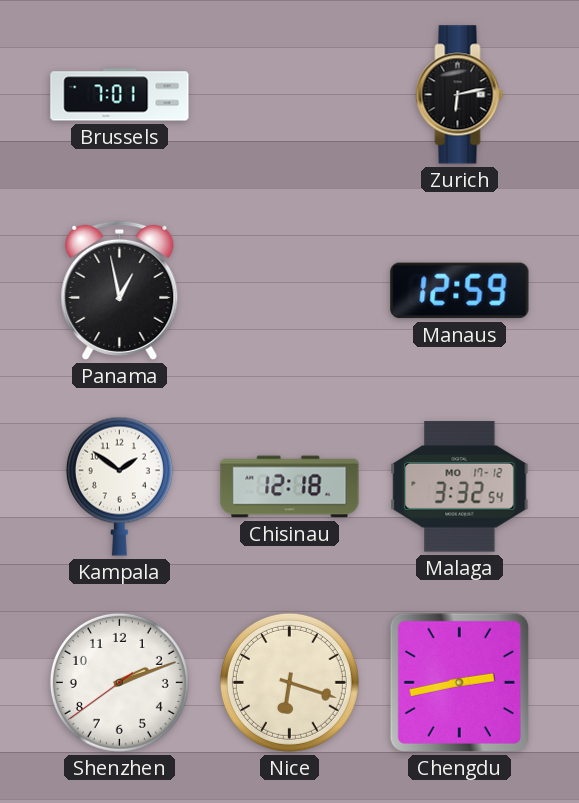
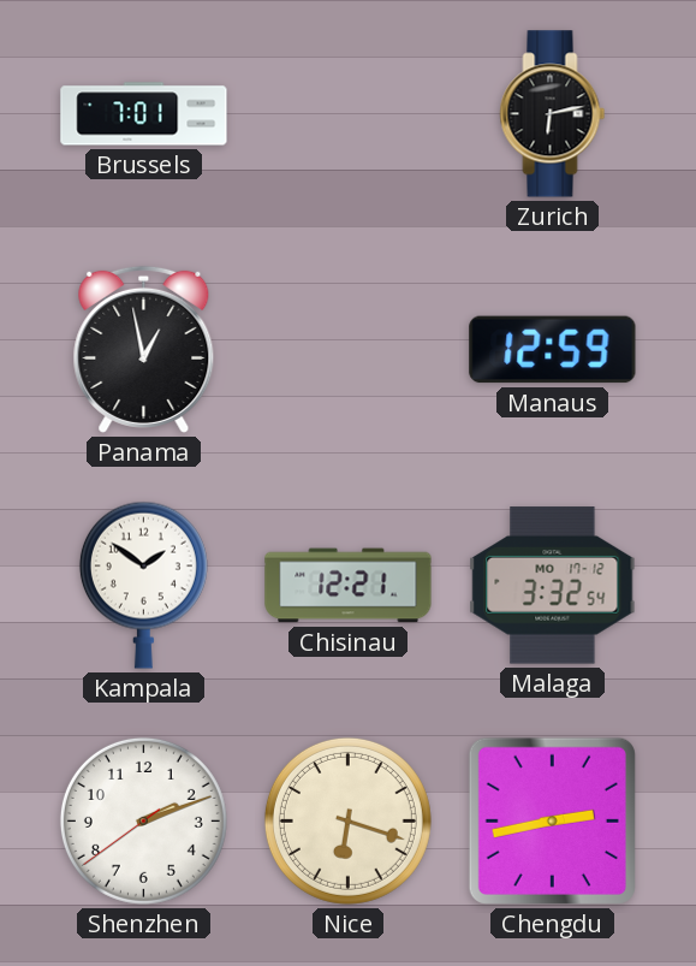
Chisinau: 12:18 -> 12:21 (349, 586)
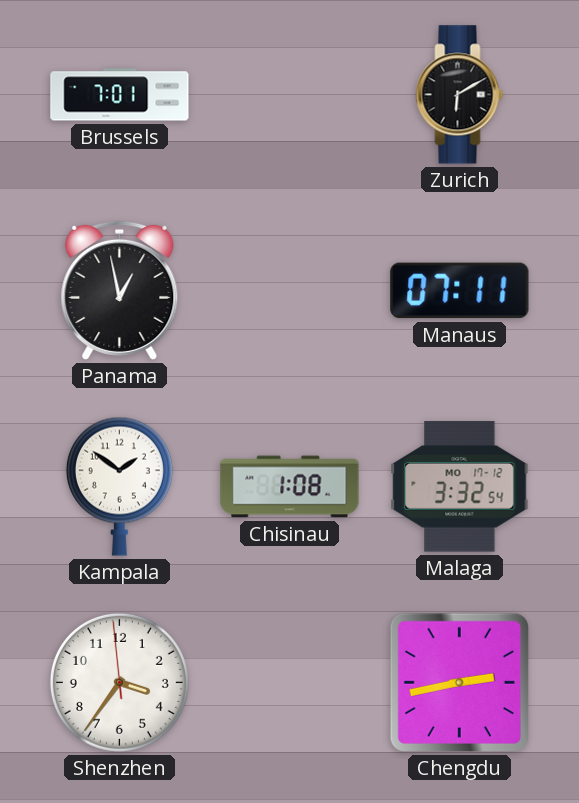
Zurich: 6:13 -> 6:10 (460, 95)
Manaus: 12:59 -> 07:11 (460, 291)
Chisinau: 12:21 -> 1:08 (290, 487)
Shenzhen: 2:11 -> 3:35 (119, 682)
Nice: 6:18 -> none (347, 820)
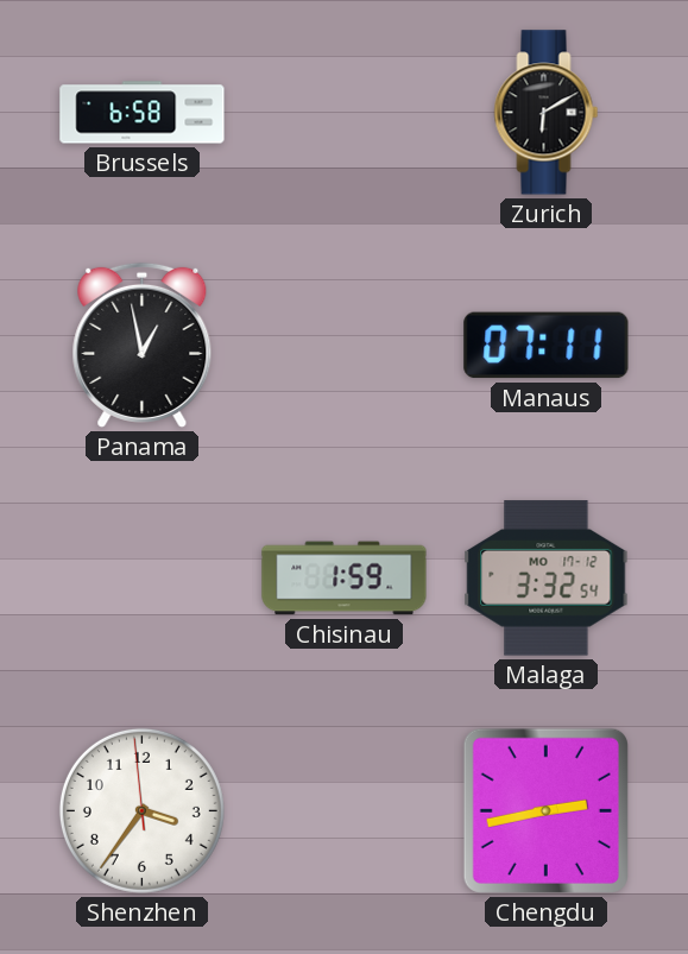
Brussels: 7:01 -> 6:58 (143, 113)
Kampala: 1:51 -> none (119, 486)
Chisinau: 1:08 -> 1:59 (345, 579)
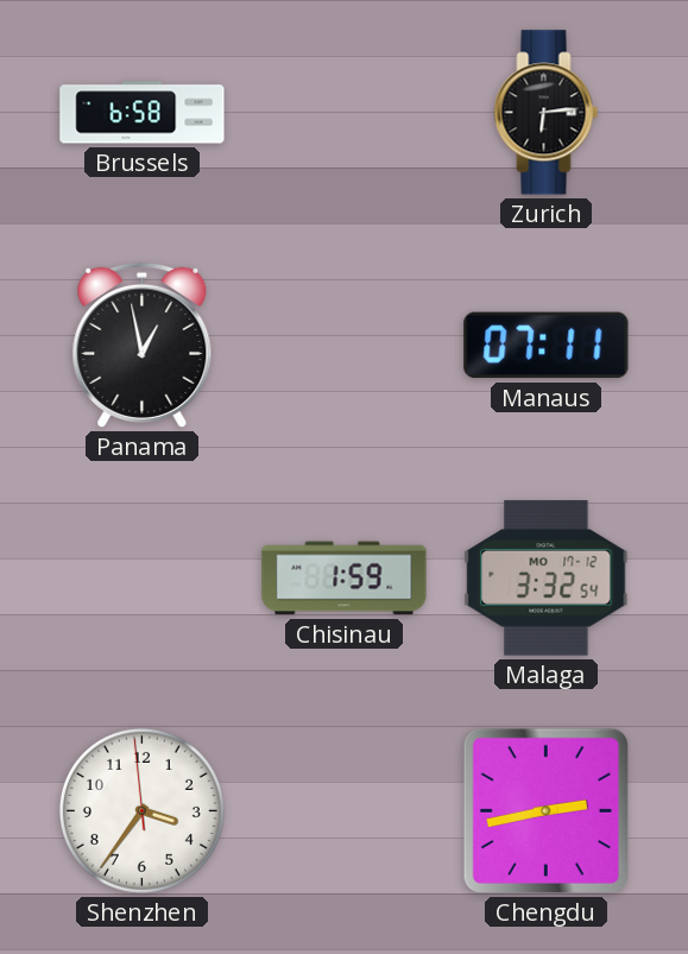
Zurich: 6:10 -> 6:14 (547, 113)
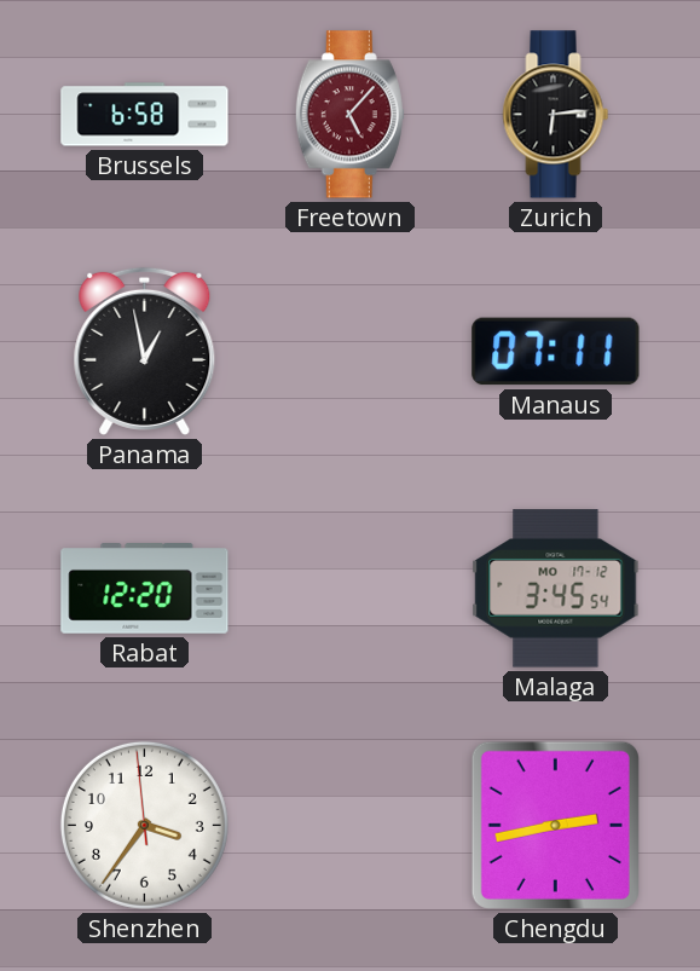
Freetown: none -> 5:07 (349, 115)
Rabat: none -> 12:20 (145, 589)
Chisinau: 1:59 -> none (345, 579)
Malaga: 3:32 -> 3:45 (556, 589)
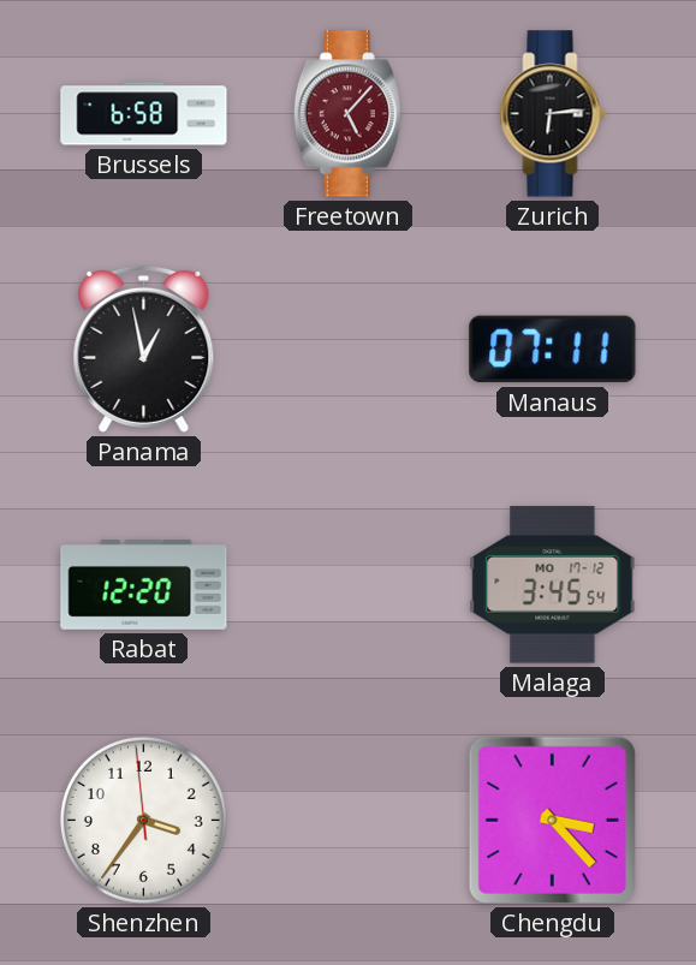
Chengdu: 2:43 -> 3:23 (552, 820)
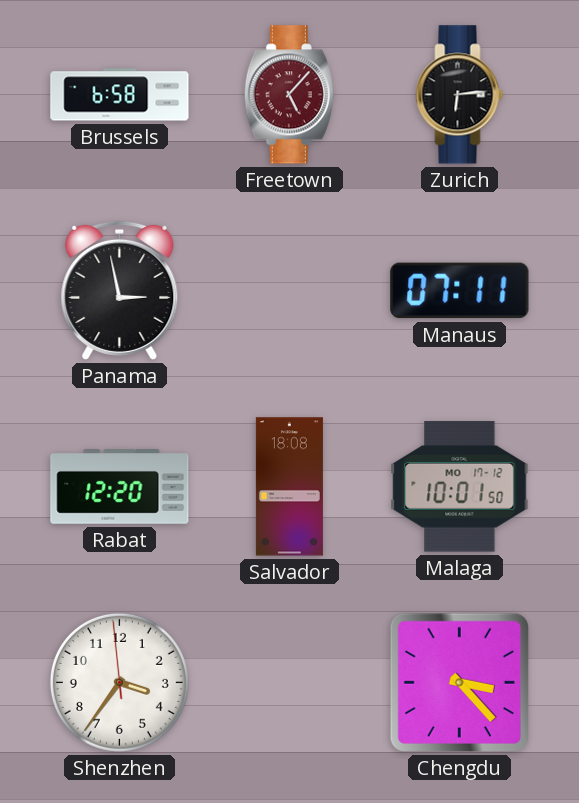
Panama: 12:58 -> 2:58 (120, 290)
Salvador: none -> 18:08 (289, 487)
Malaga: 3:45 -> 10:01 (460, 487)
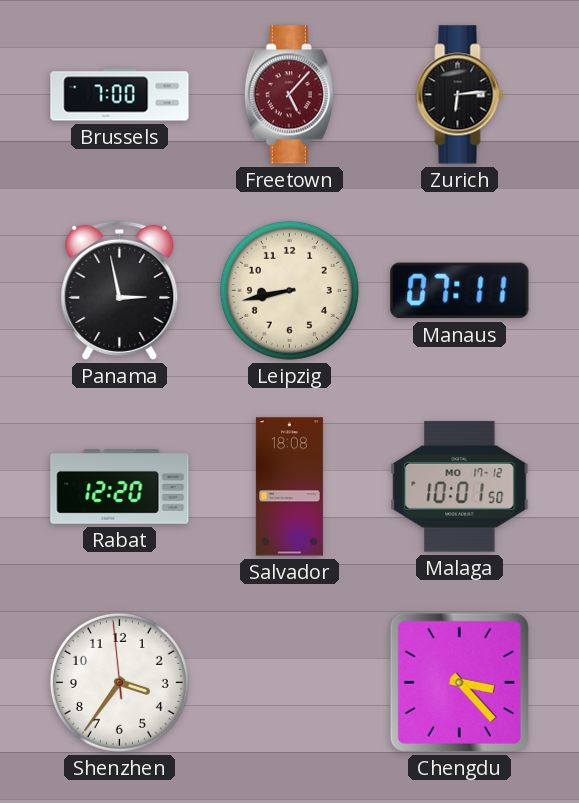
Brussels: 6:58 -> 7:00 (120, 95)
Leipzig: none -> 8:43 (289, 290)
